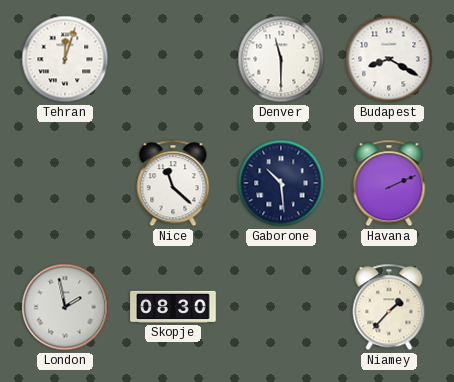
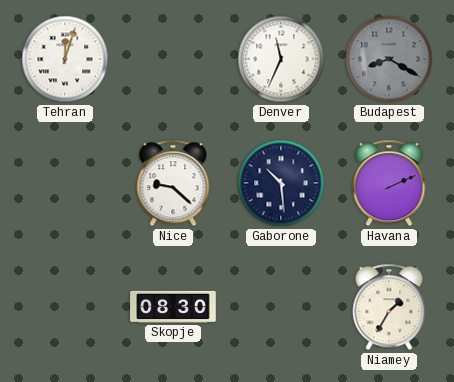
Denver: 11:30 -> 11:34 (281, 59)
Budapest dial: white -> grey (389, 59)
Nice: 11:22 -> 9:22 (173, 183)
London: 1:58 -> none (65, 307)
Niamey: 1:37 -> 1:35 (389, 307)
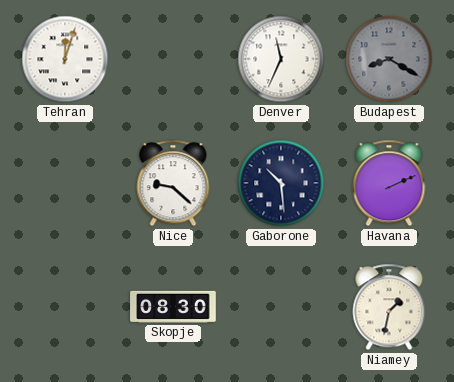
Niamey: 1:35 -> 1:32 (389, 307)
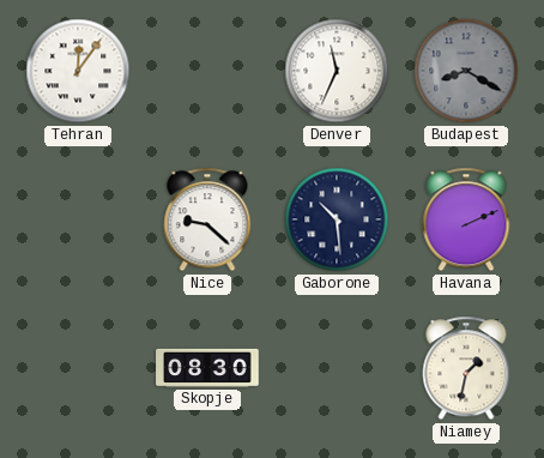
Tehran: 12:03 -> 12:06 (78, 71)
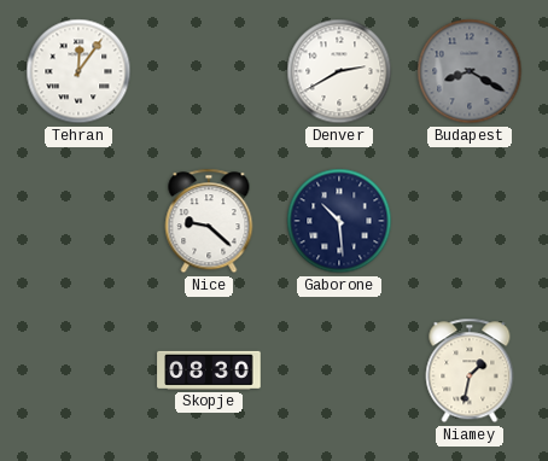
Denver: 11:34 -> 2:40 (339, 71)
Havana: 2:11 -> none (466, 219)
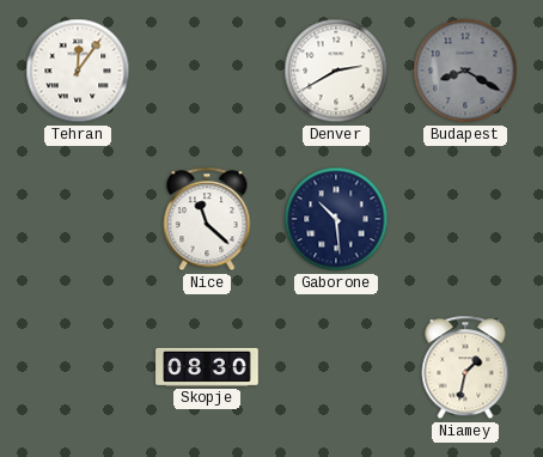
Nice: 9:22 -> 11:22 (207, 219)
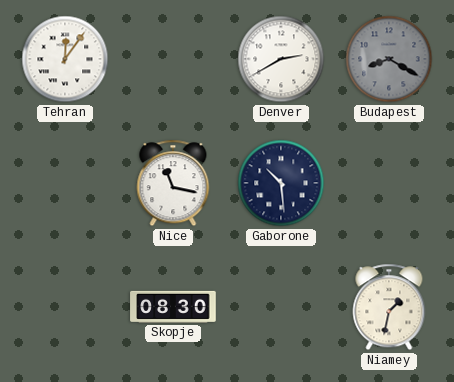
Nice: 11:22 -> 11:17 (173, 183)
